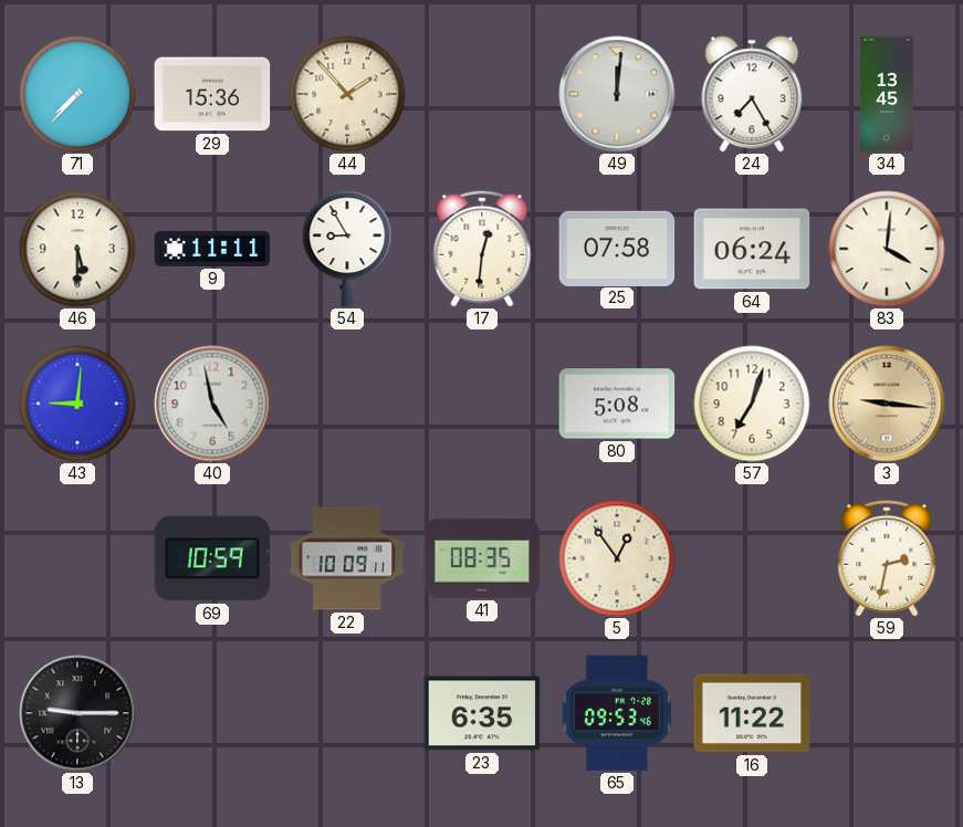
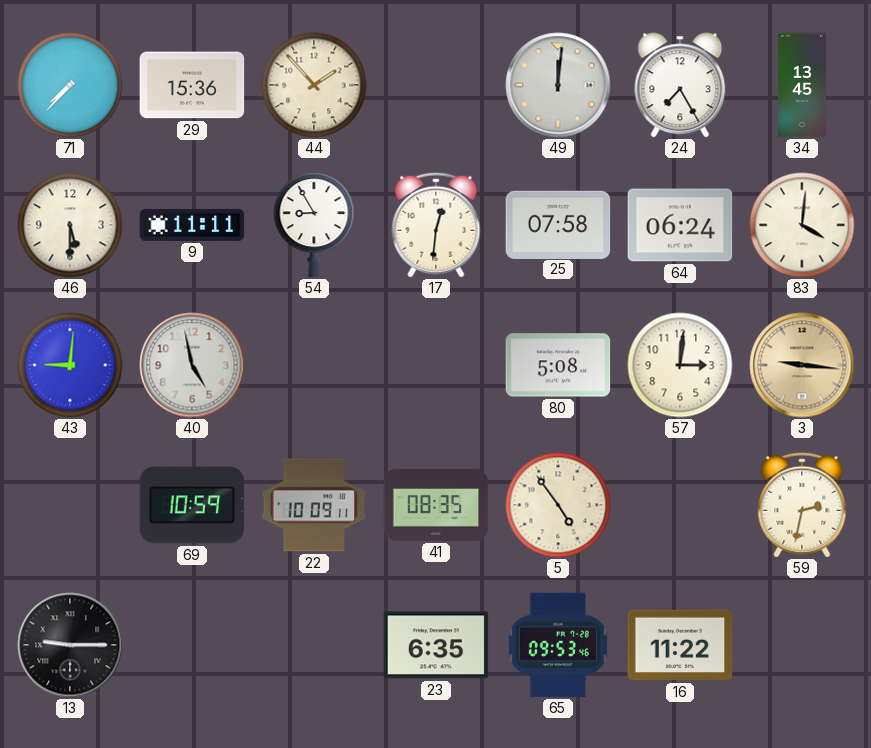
57: 7:03 -> 3:01 (680, 365)
5: 12:54 -> 4:54 (558, 505)
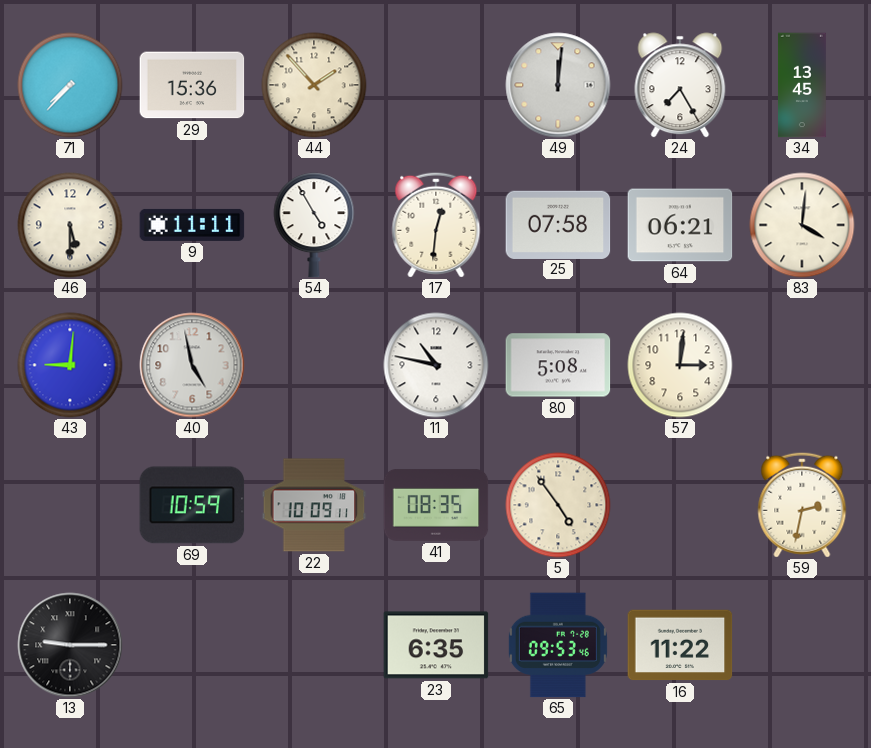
54: 8:55 -> 4:55 (314, 225)
64: 06:24 -> 06:21 (680, 225)
11: none -> 10:47 (436, 365)
3: 9:16 -> none (802, 365)
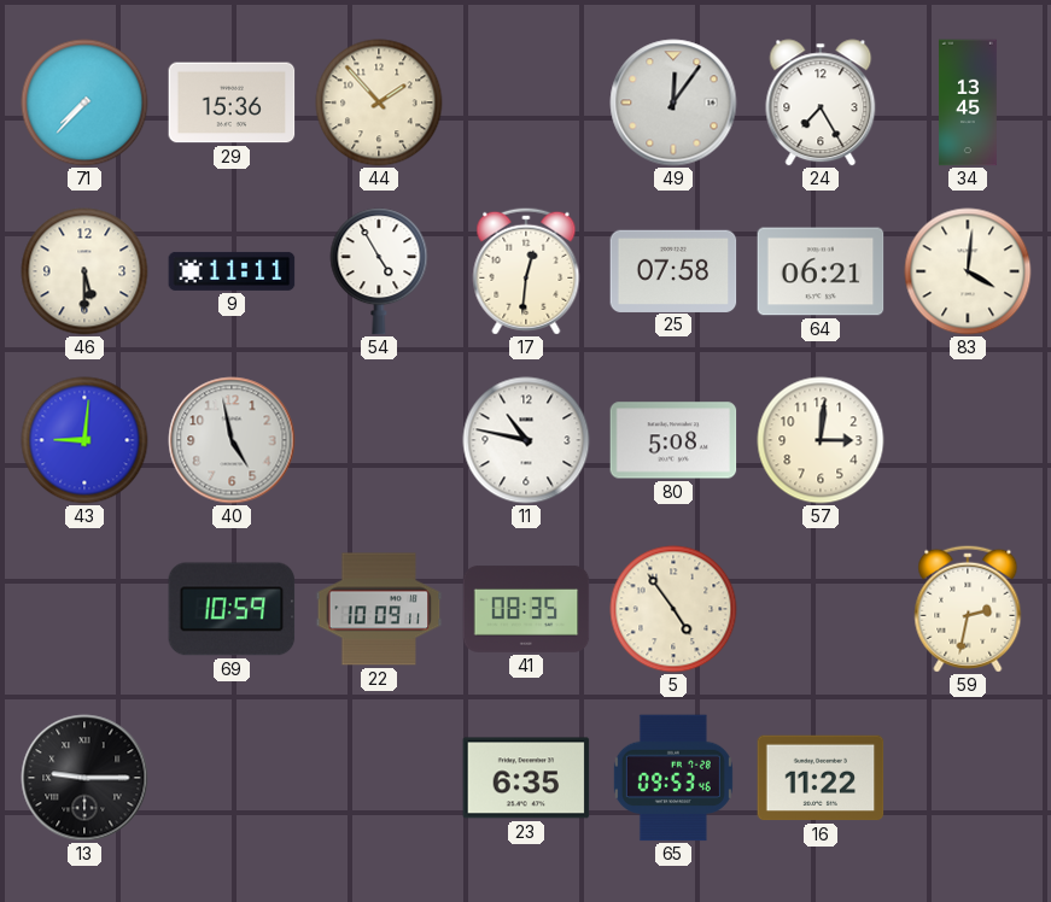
49: 12:01 -> 12:06 (673, 102)
